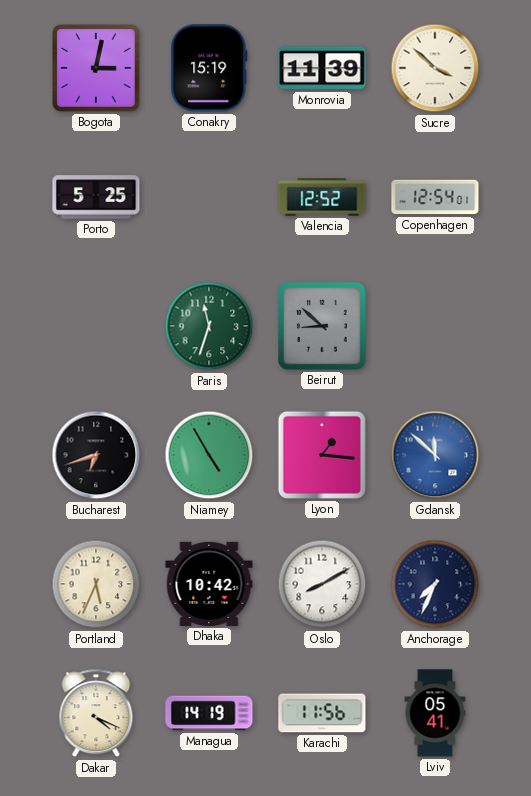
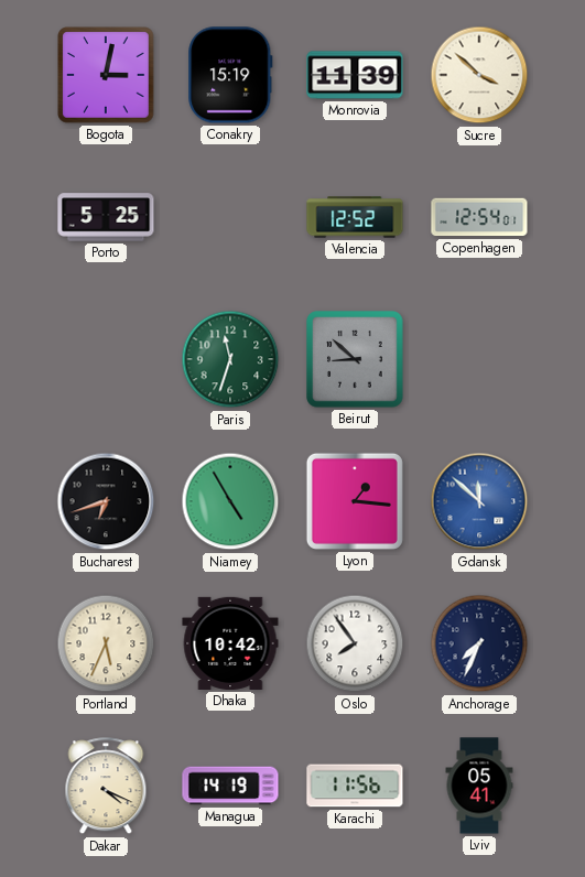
Oslo: 8:10 -> 7:54 (355, 643)
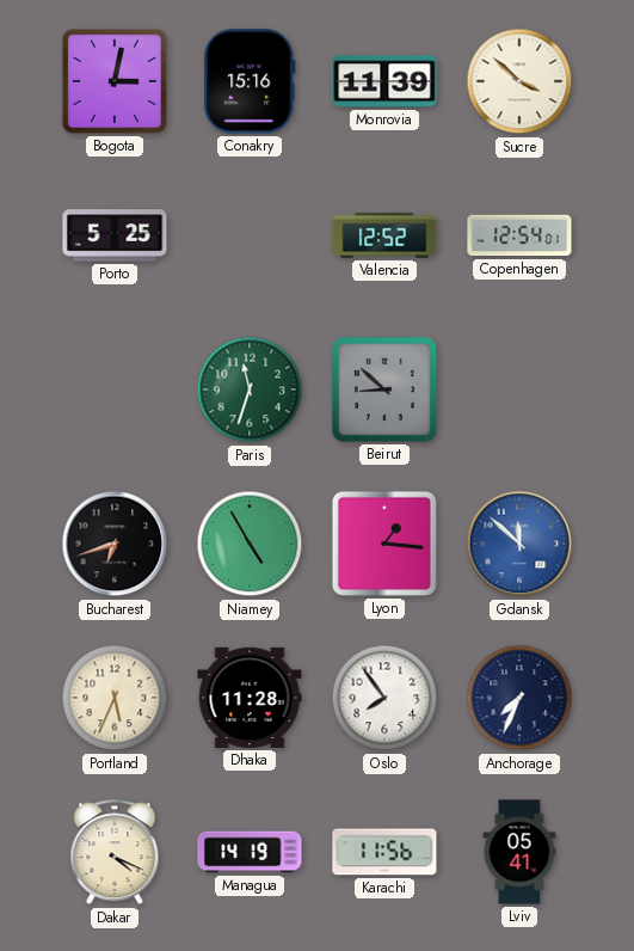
Conakry: 15:19 -> 15:16 (250, 81)
Dhaka: 10:42 -> 11:28 (250, 698)
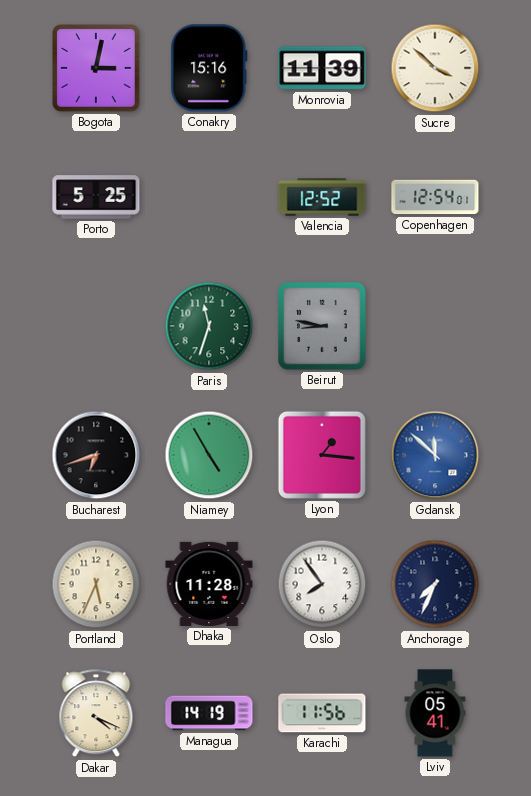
Beirut: 8:52 -> 8:47 (322, 326)
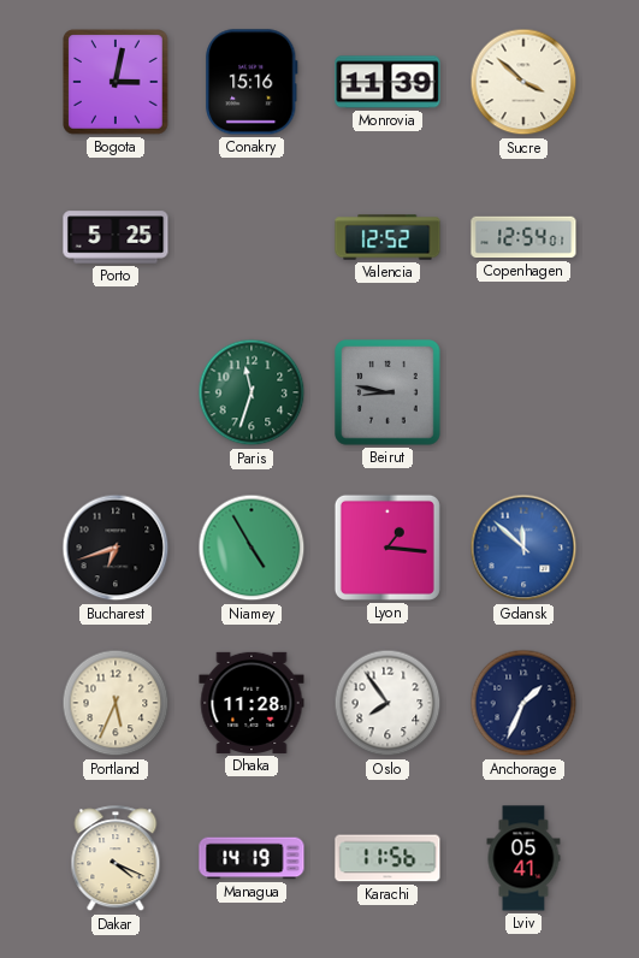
Anchorage: 7:34 -> 1:34 (523, 703)
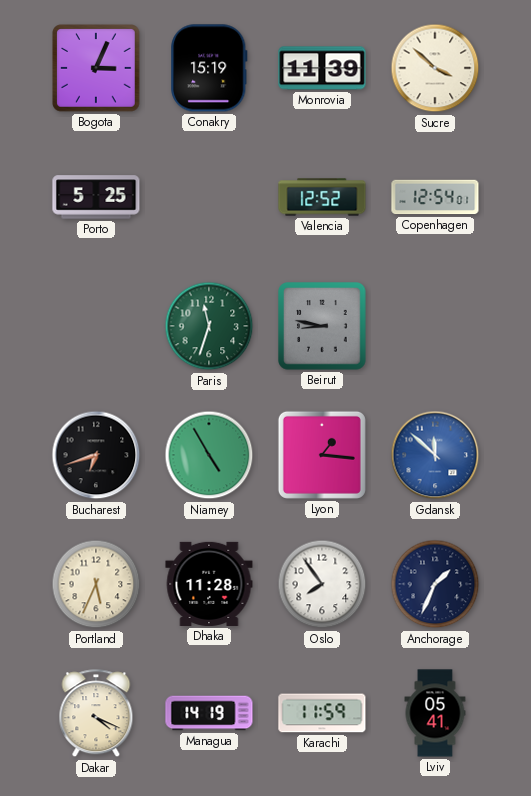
Bogota: 3:02 -> 3:04 (96, 68)
Conakry: 15:16 -> 15:19 (209, 68)
Karachi: 11:56 -> 11:59 (322, 713)
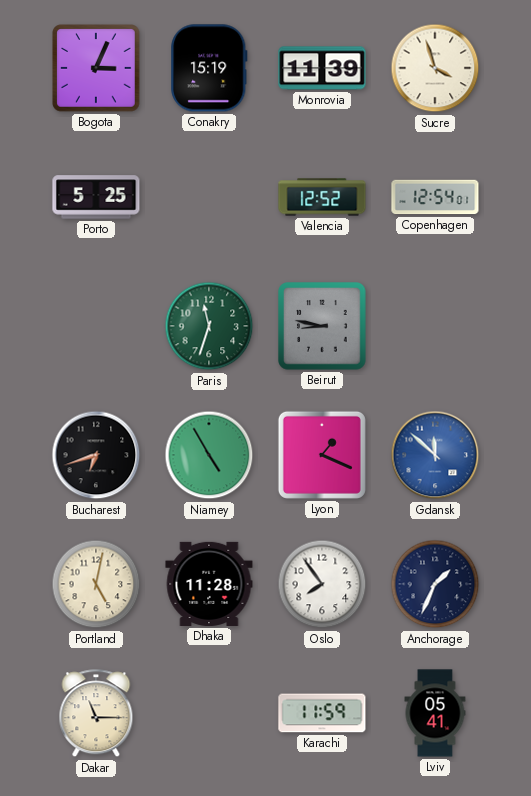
Sucre: 3:52 -> 3:57 (435, 68)
Lyon: 1:16 -> 1:19 (322, 455)
Portland: 5:34 -> 5:02 (96, 584)
Dakar: 4:19 -> 11:15 (96, 714)
Managua: 14:19 -> none (209, 713)
